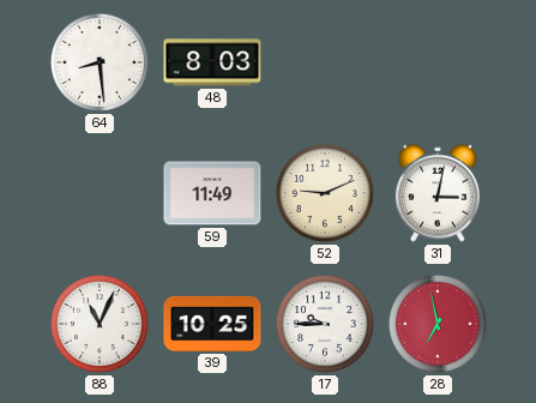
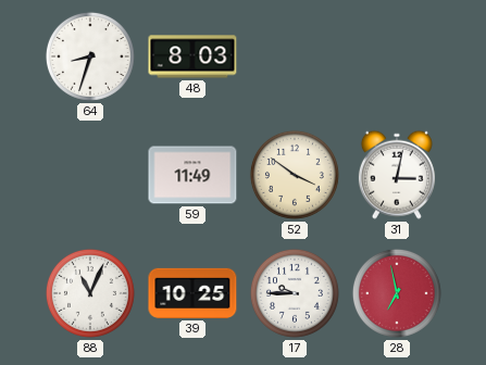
64: 8:29 -> 8:33 (90, 56)
52: 9:11 -> 3:51 (295, 175)
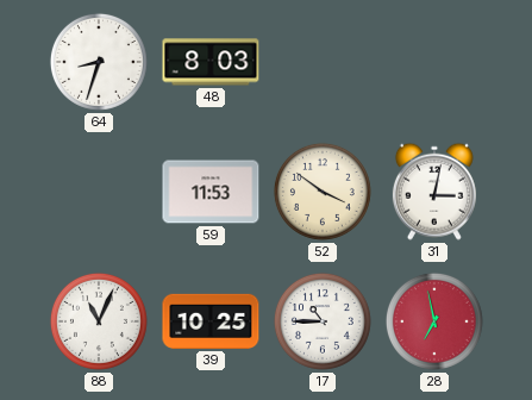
59: 11:49 -> 11:53 (211, 192)
17: 9:45 -> 10:45 (323, 321)
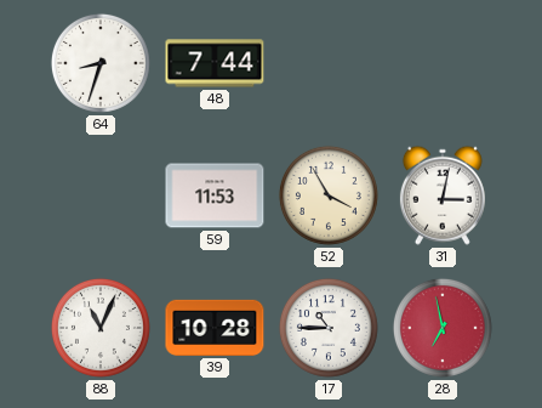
48: 8:03 -> 7:44 (215, 63)
52: 3:51 -> 3:55 (329, 195)
39: 10:25 -> 10:28 (215, 328)
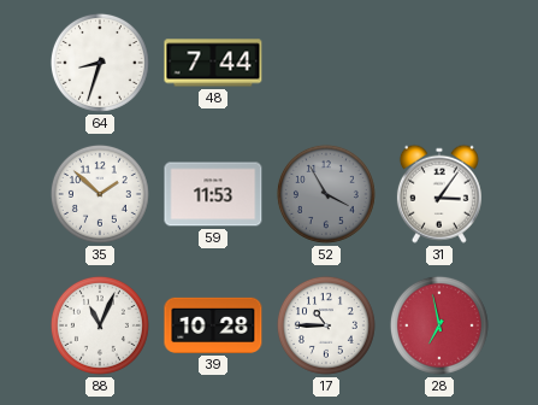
35: none -> 1:52 (100, 194)
52 dial: cream -> grey (326, 194)
31: 3:02 -> 3:06 (439, 194)
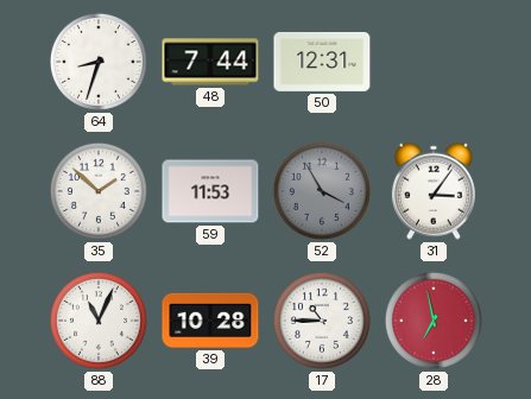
50: none -> 12:31 (322, 62)
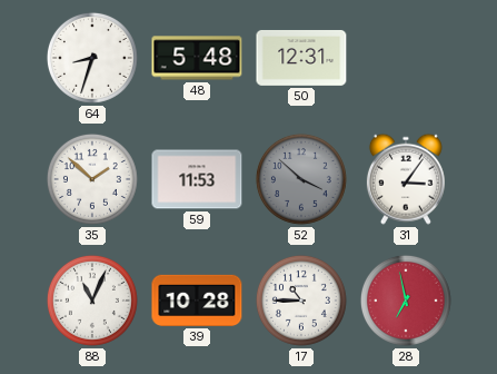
48: 7:44 -> 5:48 (197, 58)
52: 3:55 -> 3:52 (301, 179)
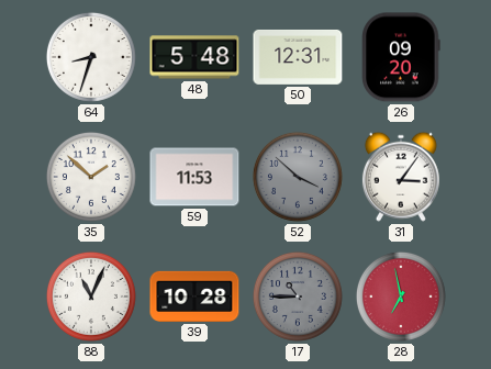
26: none -> 09:20 (401, 57)
17 dial: white -> grey (298, 297)
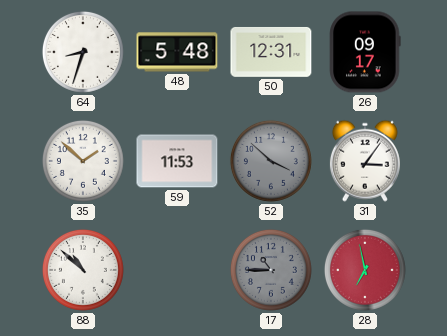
26: 09:20 -> 09:17 (365, 52)
88: 11:04 -> 10:52 (83, 270)
39: 10:28 -> none (194, 297)
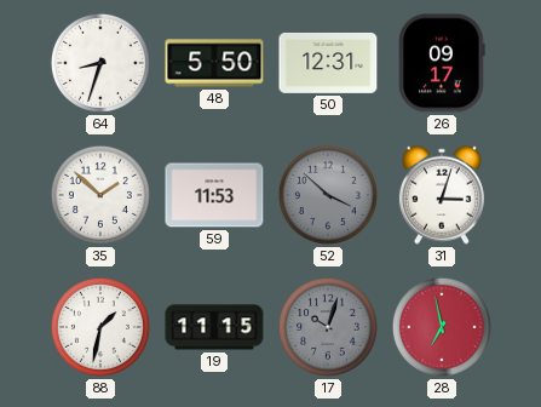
48: 5:48 -> 5:50 (214, 63)
31: 3:06 -> 3:03 (442, 195)
88: 10:52 -> 1:32 (100, 327)
19: none -> 11:15 (214, 327)
17: 10:45 -> 10:03 (328, 327)
